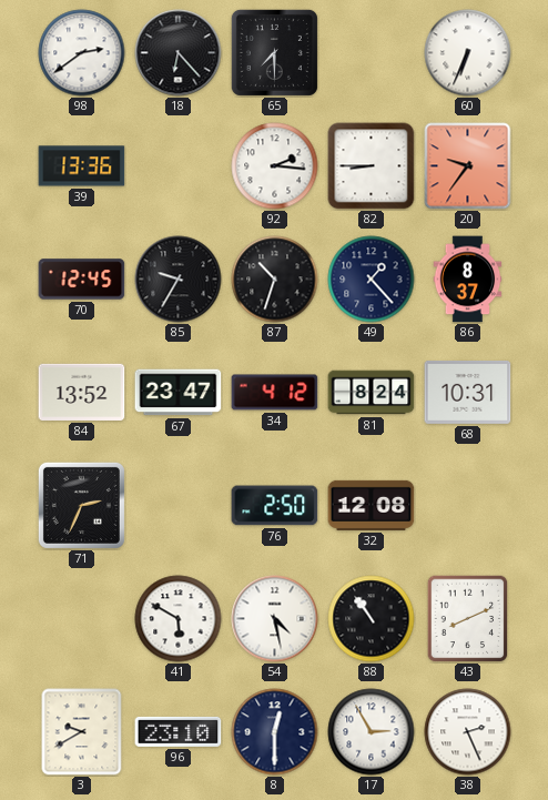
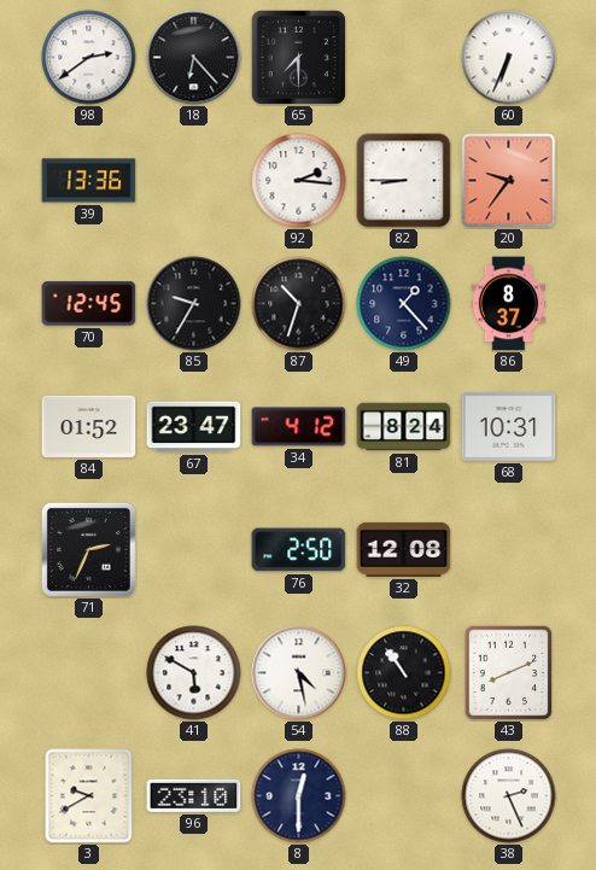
84: 13:52 -> 01:52 (89, 426)
17: 2:55 -> none (372, 732)
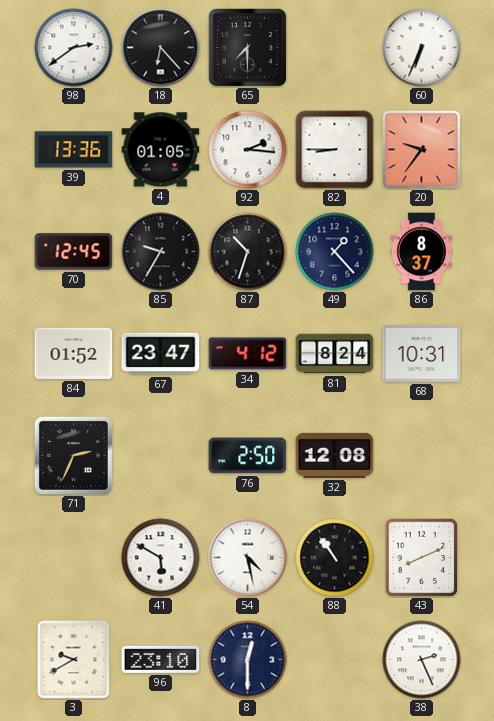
4: none -> 01:05 (161, 150)
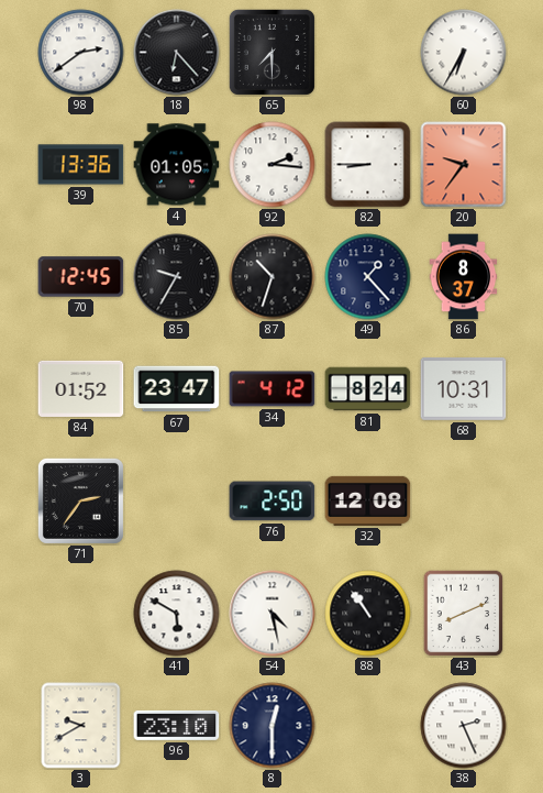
60: 6:34 -> 6:35 (464, 53)
71: 2:34 -> 2:36 (80, 500)
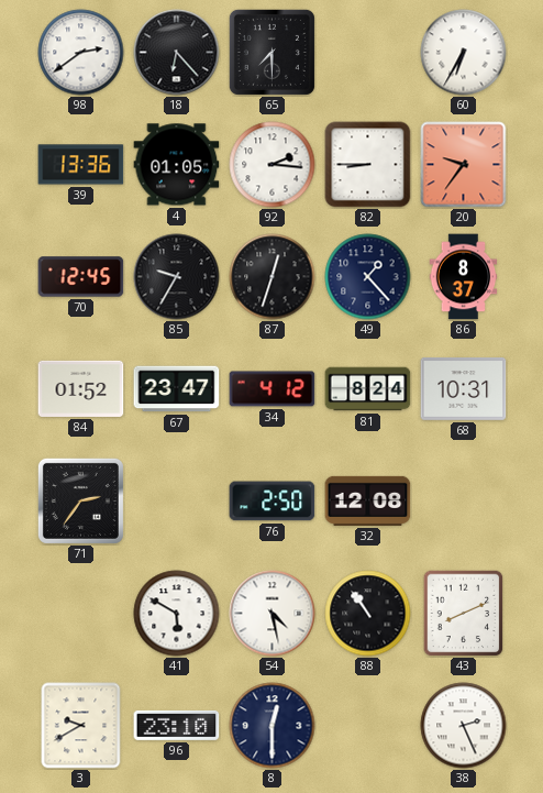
87: 10:33 -> 12:33 (273, 277)
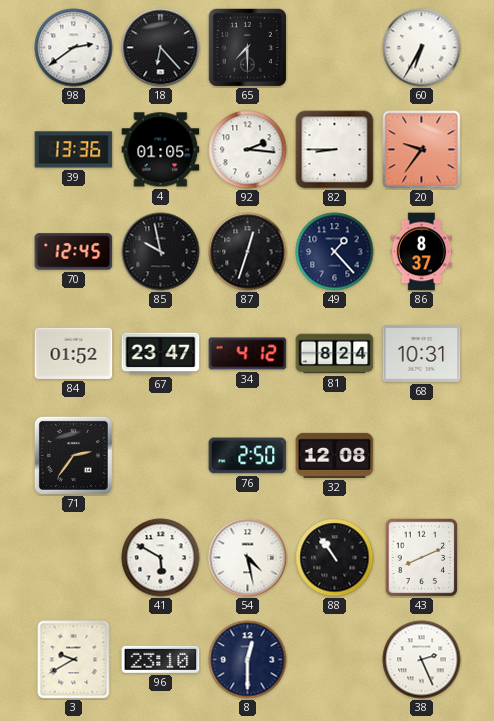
85: 9:35 -> 9:58 (161, 252)
